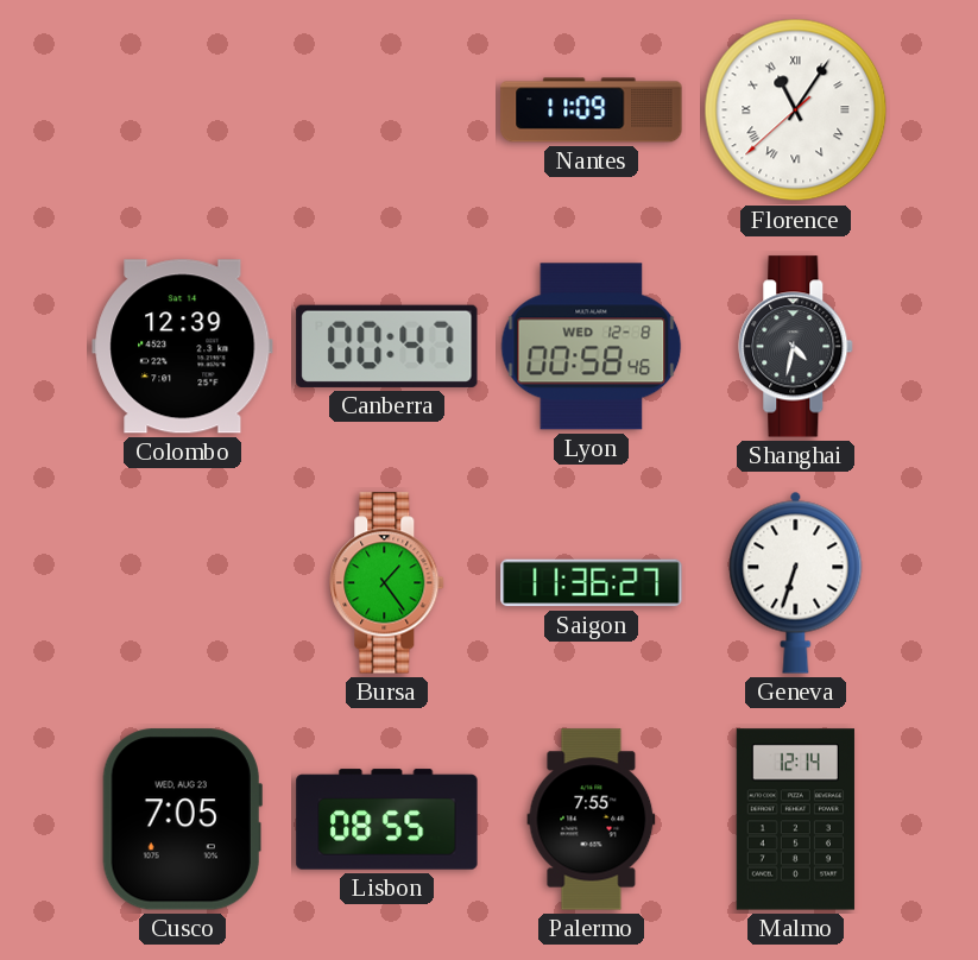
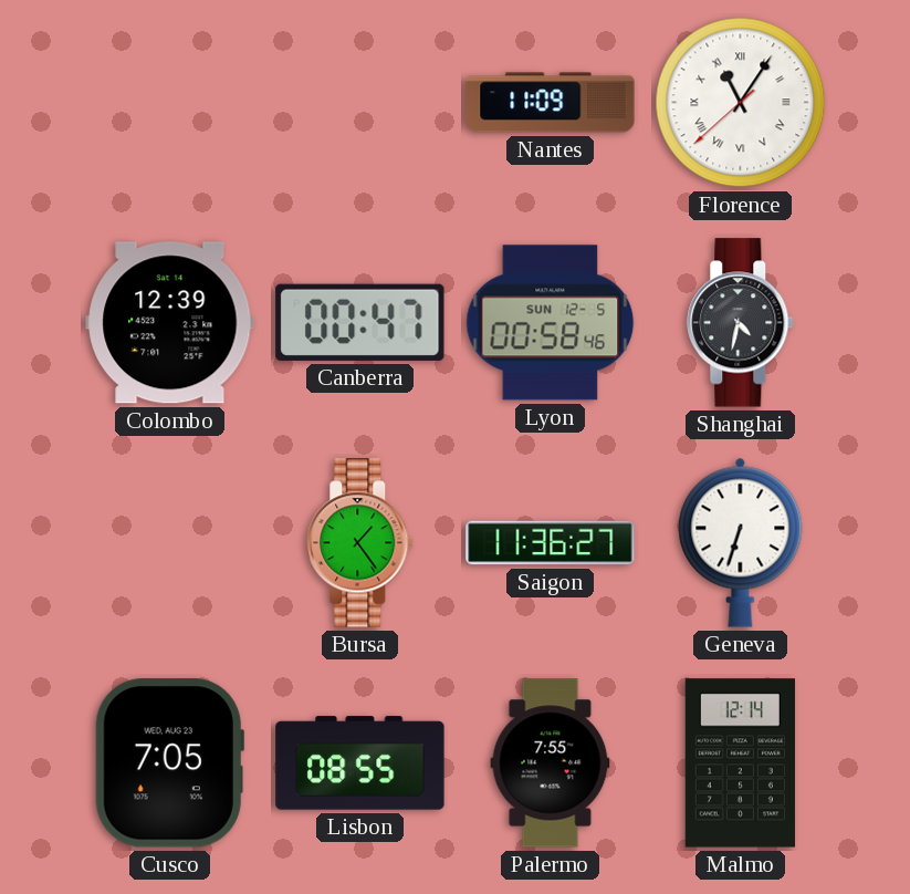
Lyon date: WED 12-8 -> SUN 12-5 (551, 323)
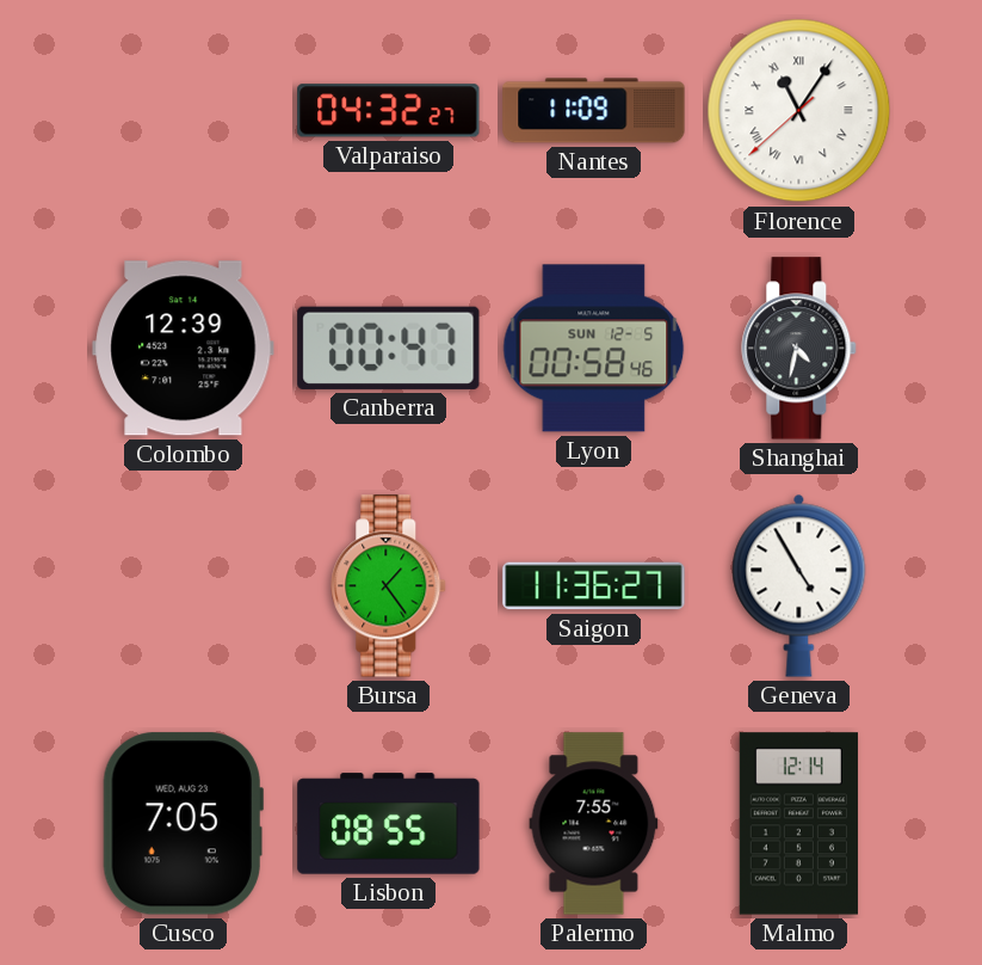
Valparaiso: none -> 04:32 (389, 111)
Geneva: 6:33 -> 4:55 (799, 585)
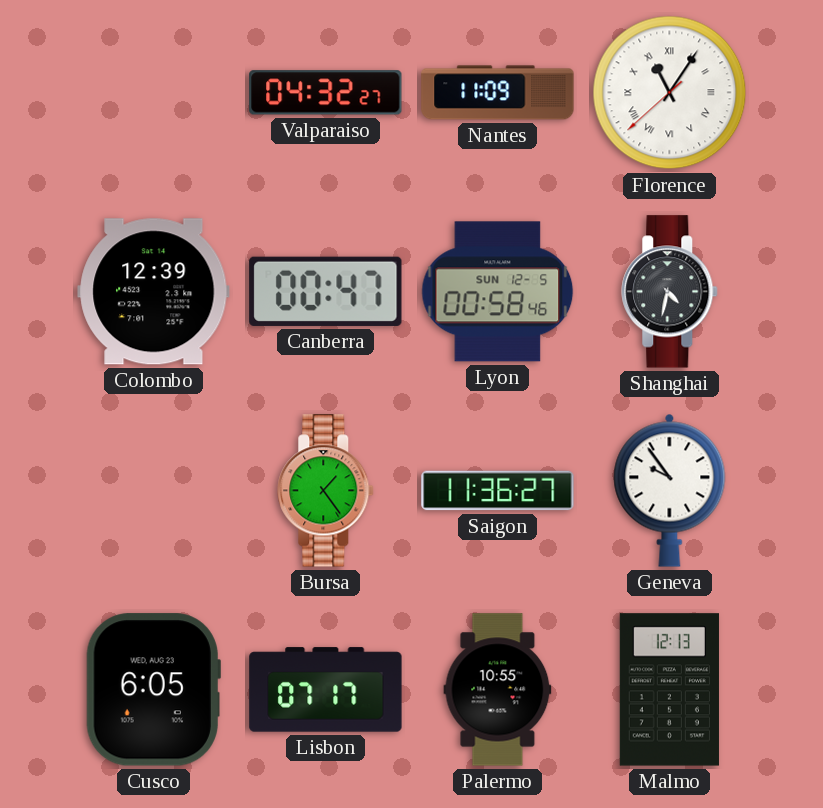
Geneva: 4:55 -> 9:54 (670, 490)
Cusco: 7:05 -> 6:05 (153, 690)
Lisbon: 08:55 -> 07:17 (326, 690)
Palermo: 7:55 -> 10:55 (498, 690)
Malmo: 12:14 -> 12:13 (669, 690)
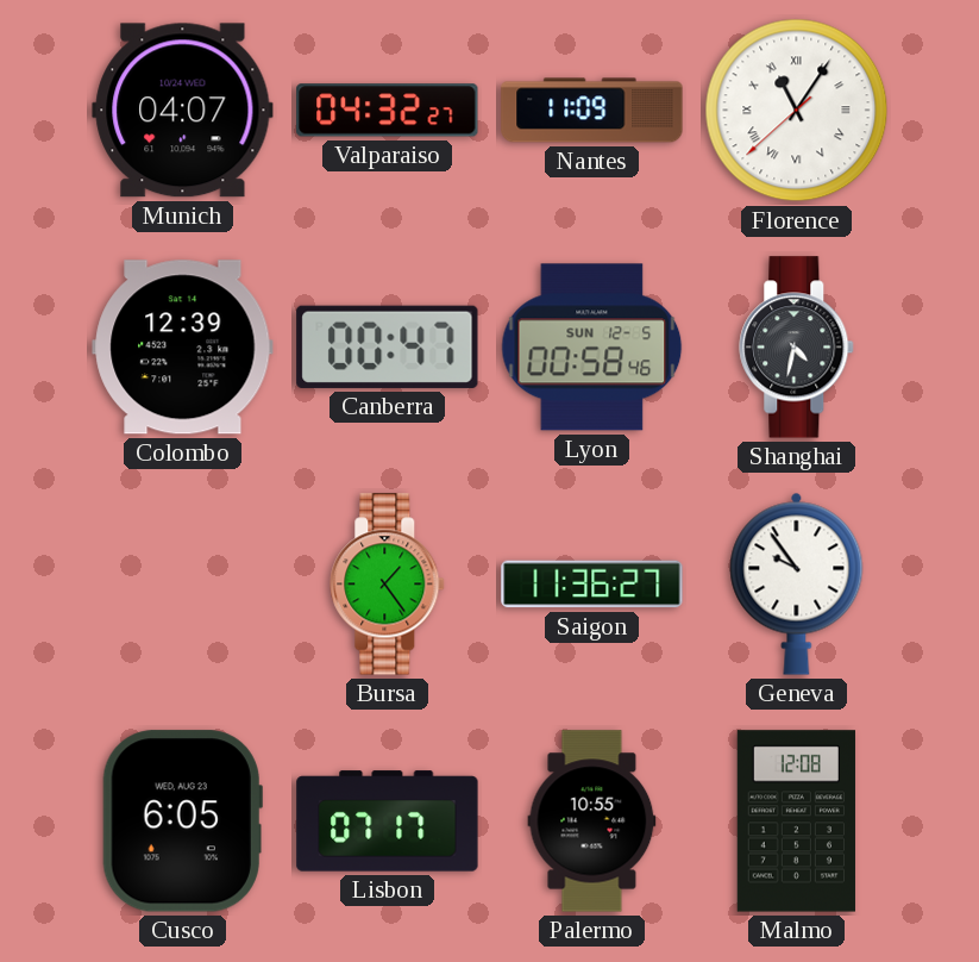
Munich: none -> 04:07 (183, 111)
Malmo: 12:13 -> 12:08 (796, 822)
